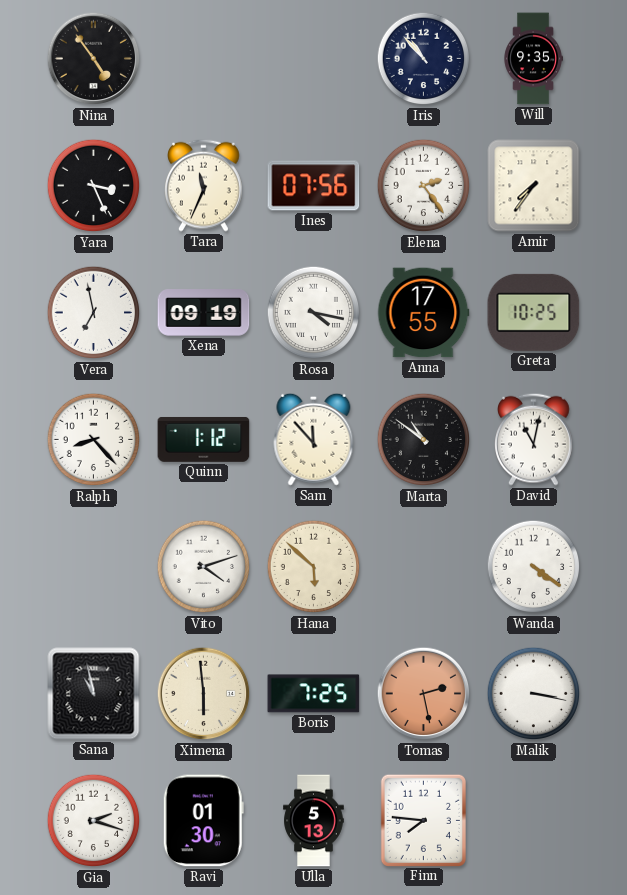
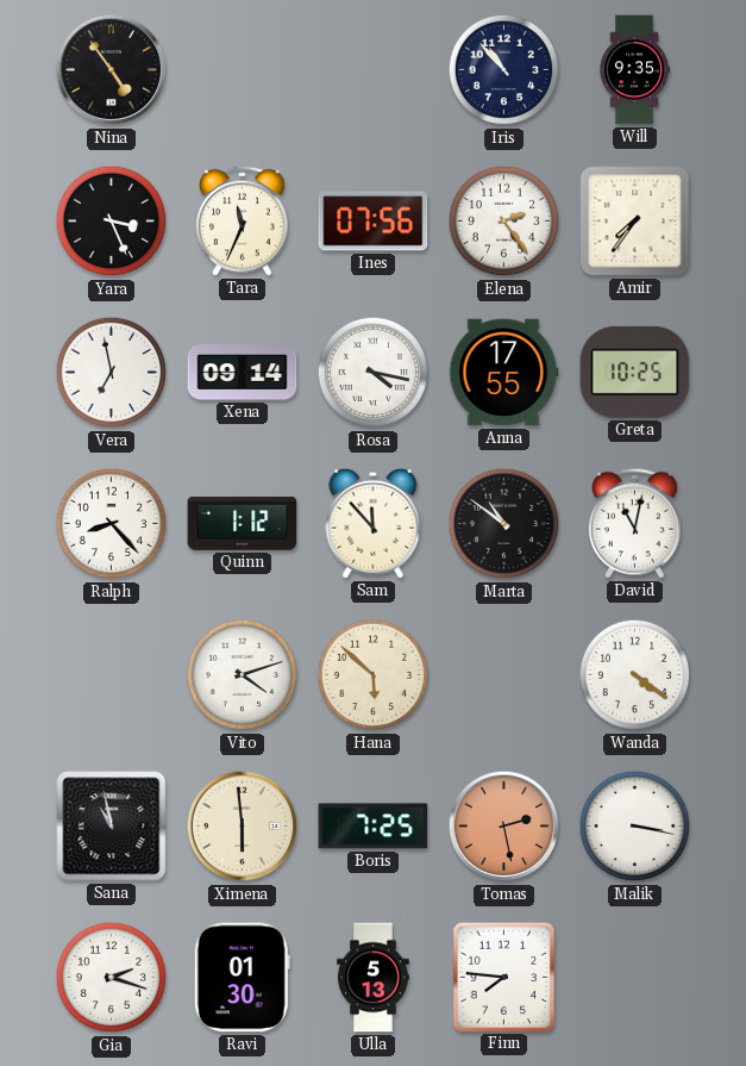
Xena: 09:19 -> 09:14 (243, 373)
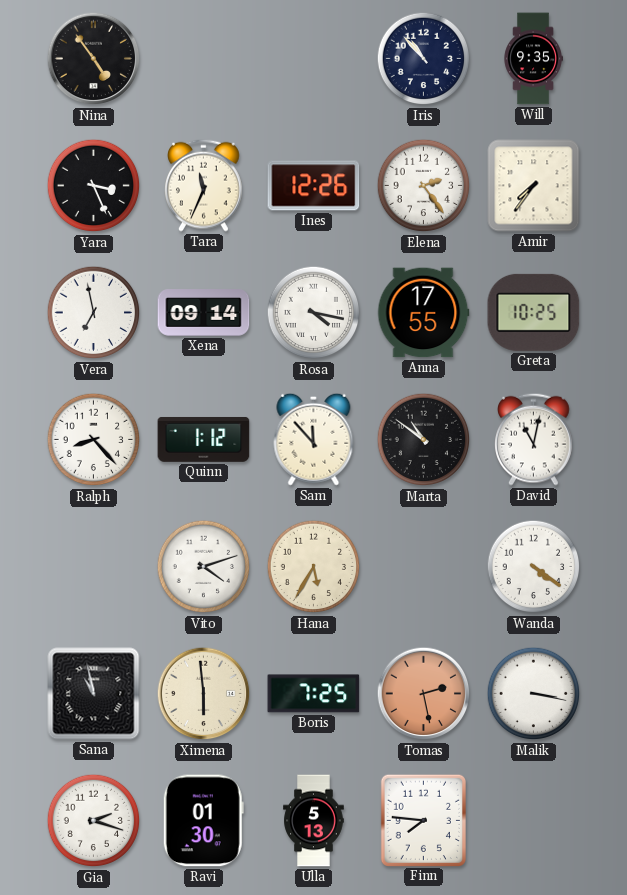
Ines: 07:56 -> 12:26 (314, 186)
Hana: 5:52 -> 5:35 (314, 567)
